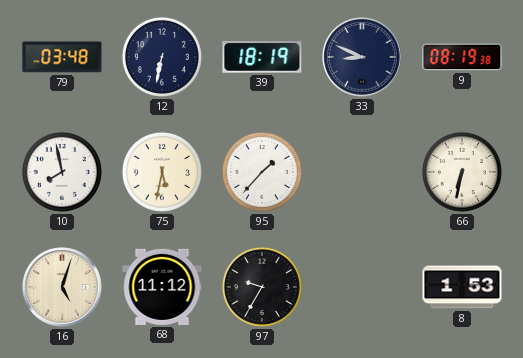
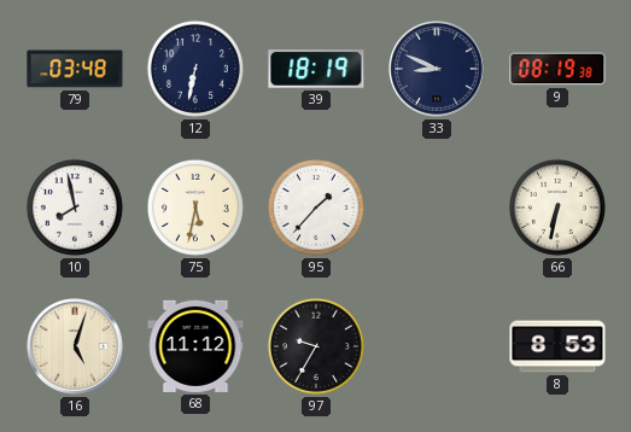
8: 1:53 -> 8:53 (557, 346)
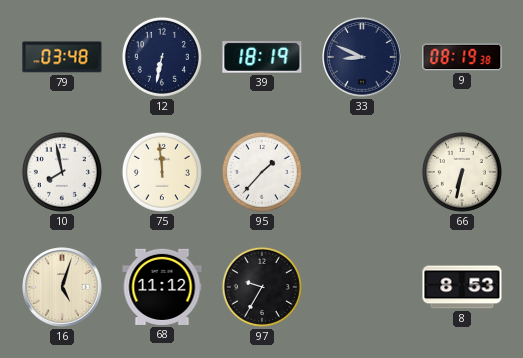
75: 5:32 -> 11:59 (162, 172)
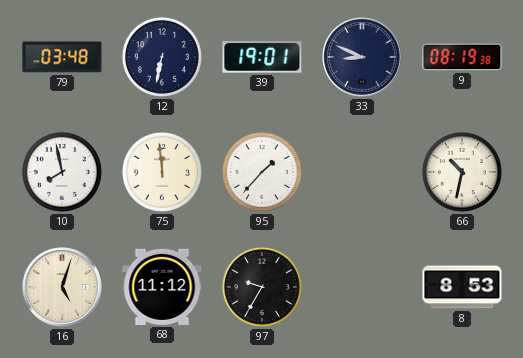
39: 18:19 -> 19:01 (262, 57)
66: 6:32 -> 10:32 (462, 172)
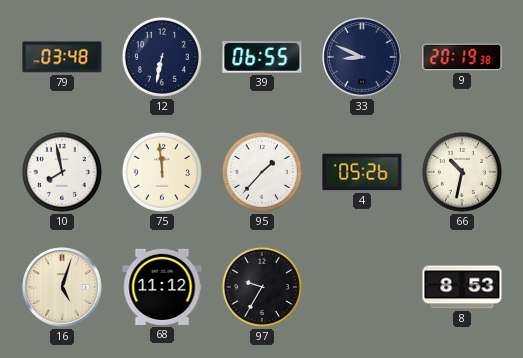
39: 19:01 -> 06:55 (262, 57)
9: 08:19 -> 20:19 (462, 57)
4: none -> 05:26 (362, 172)
